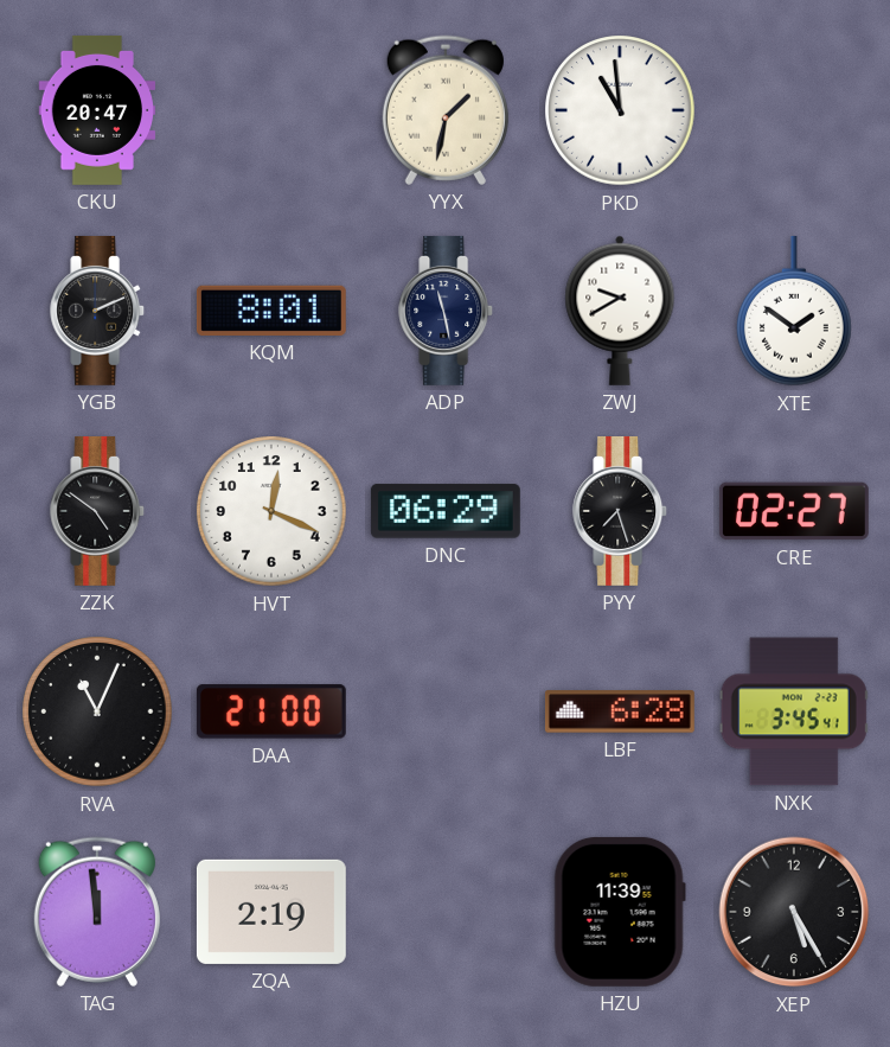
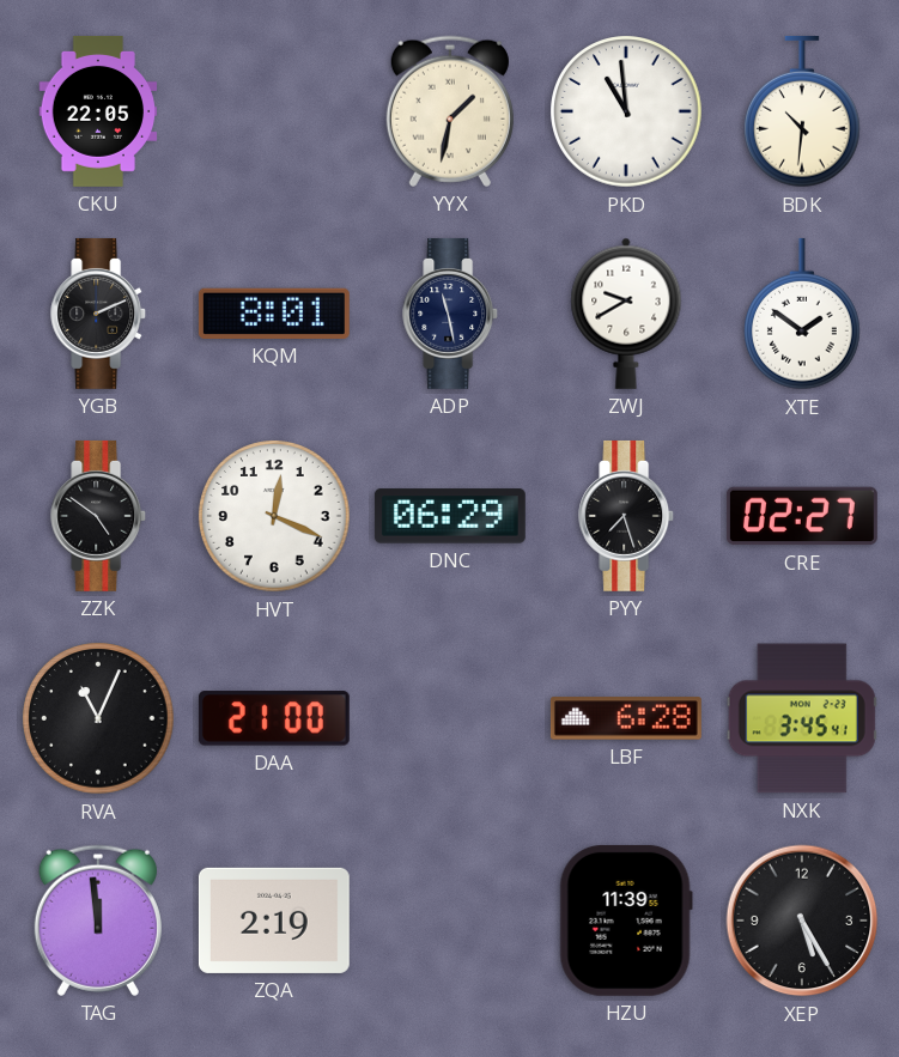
CKU: 20:47 -> 22:05 (98, 111)
BDK: none -> 10:31 (803, 111)
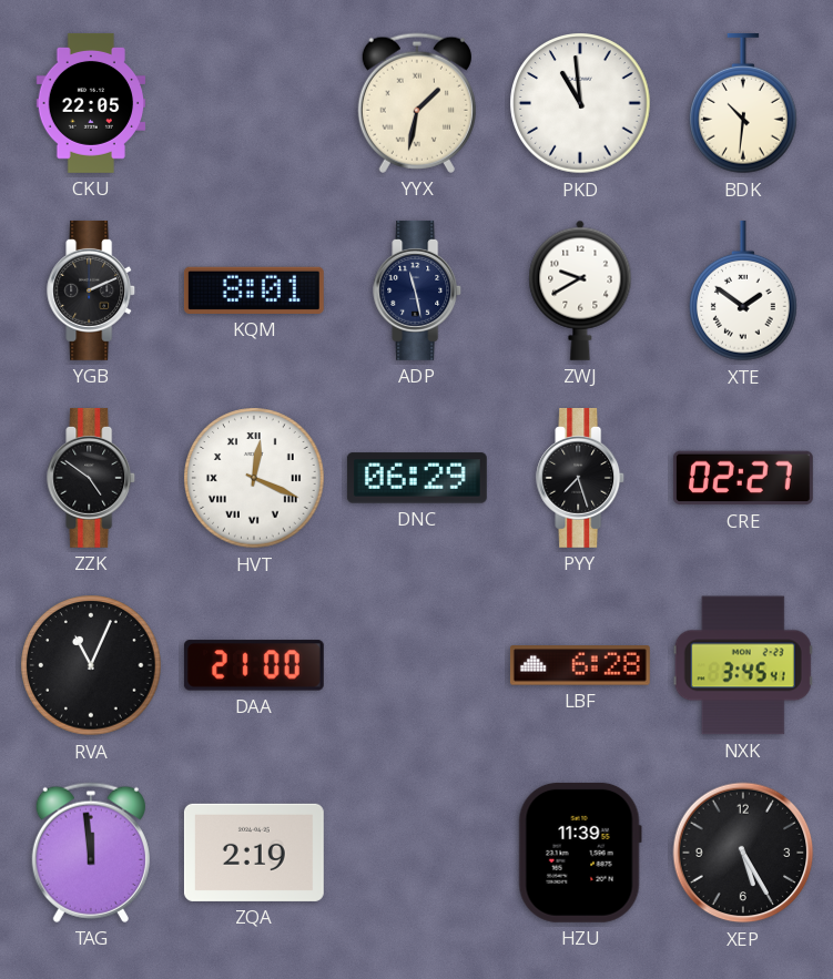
HVT numerals: Arabic -> Roman (254, 478)
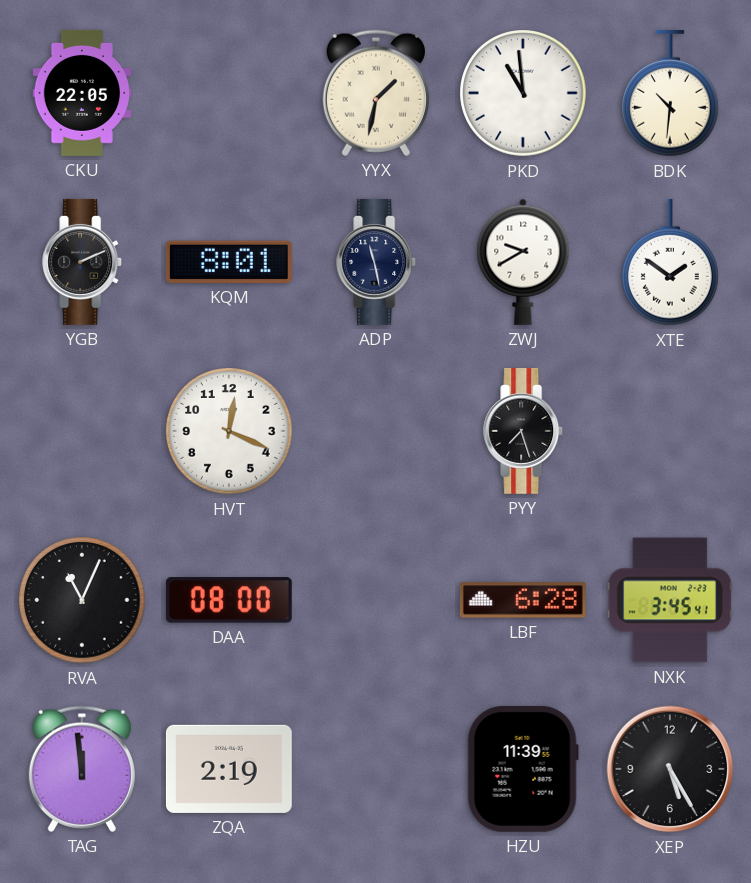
ZZK: 4:51 -> none (92, 478)
HVT numerals: Roman -> Arabic (229, 431)
DNC: 06:29 -> none (417, 478)
CRE: 02:27 -> none (743, 478)
DAA: 21:00 -> 08:00 (229, 600)
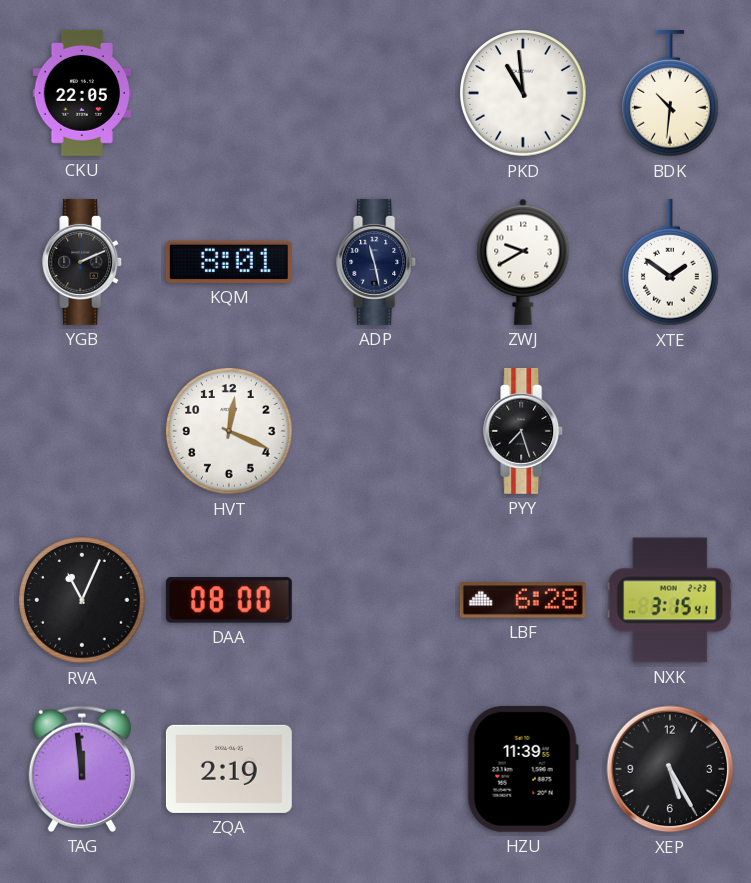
YYX: 1:32 -> none (376, 93)
NXK: 3:45 -> 3:15 (670, 600)
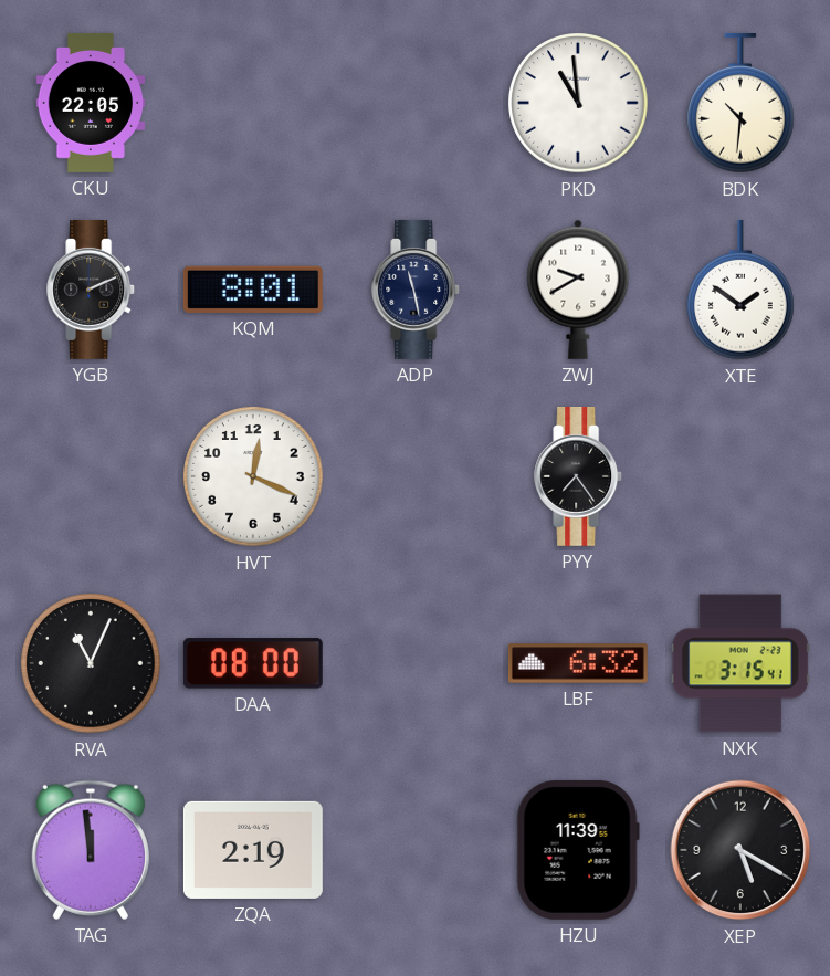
PYY: 7:27 -> 7:24 (579, 476)
LBF: 6:28 -> 6:32 (578, 663)
XEP: 5:25 -> 5:20 (740, 850)
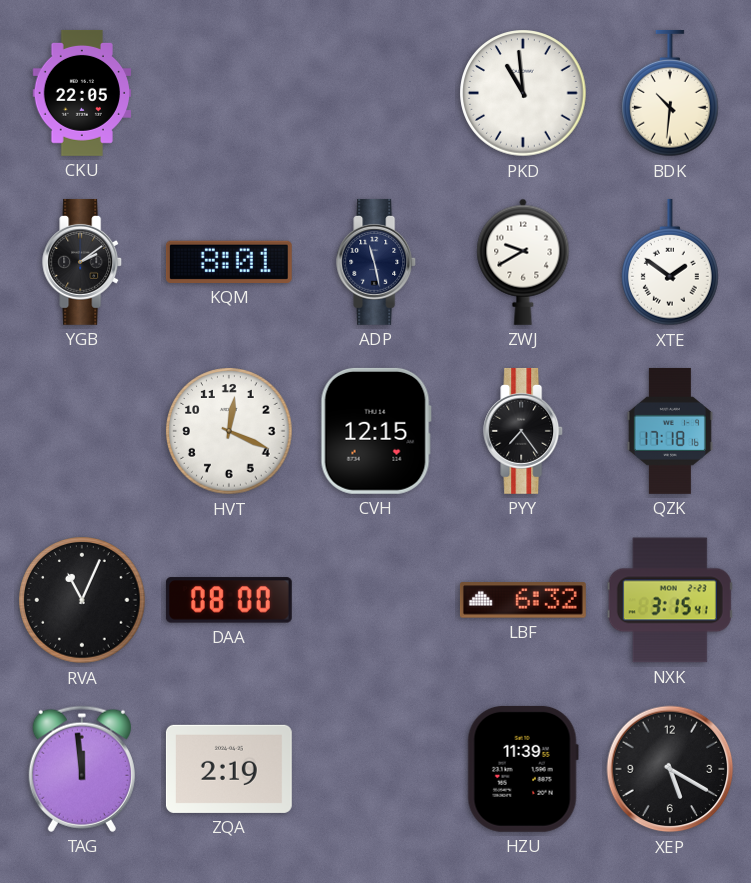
YGB: 2:11 -> 2:09 (83, 262)
CVH: none -> 12:15 (376, 431)
QZK: none -> 17:18 (670, 431)
